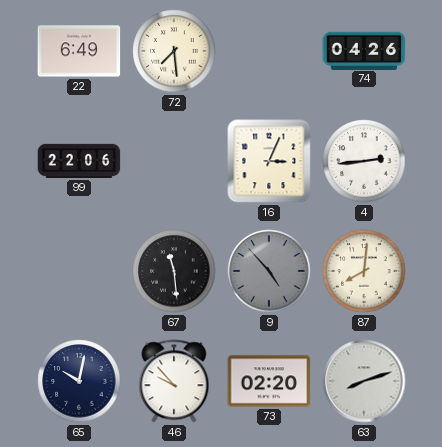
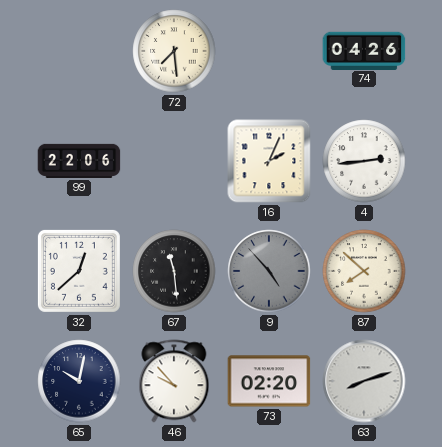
22: 6:49 -> none (79, 51)
16: 3:04 -> 2:04 (269, 161)
32: none -> 12:38 (79, 271)
87: 8:01 -> 7:52 (364, 271)
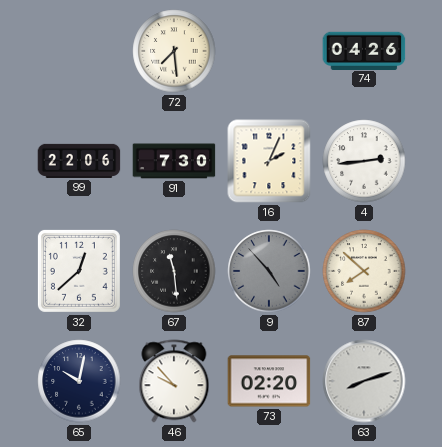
91: none -> 7:30 (174, 161)
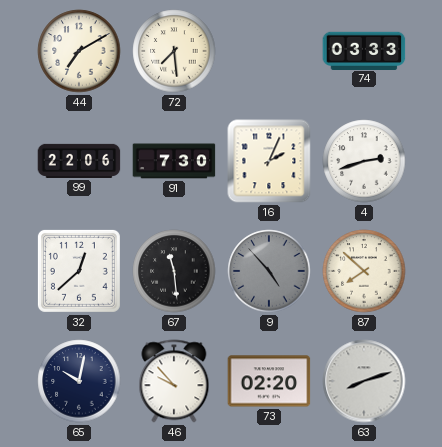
44: none -> 7:10 (79, 51)
74: 04:26 -> 03:33 (364, 50)
4: 2:44 -> 2:42 (364, 161)
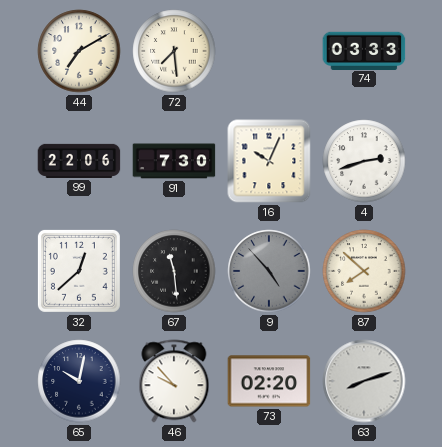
16: 2:04 -> 10:04 (269, 161)
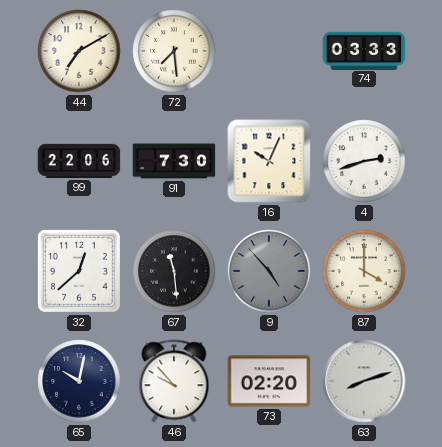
87: 7:52 -> 4:00 (364, 271)
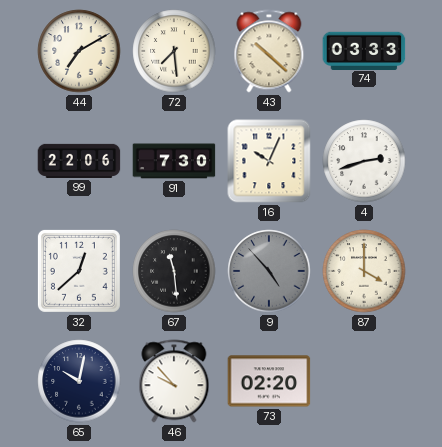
43: none -> 10:22 (269, 51)
63: 8:12 -> none (364, 381)
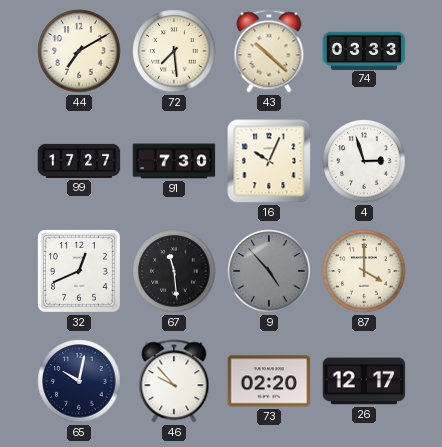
99: 22:06 -> 17:27 (79, 161)
4: 2:42 -> 2:57 (364, 161)
32: 12:38 -> 12:41 (79, 271)
26: none -> 12:17 (364, 381)
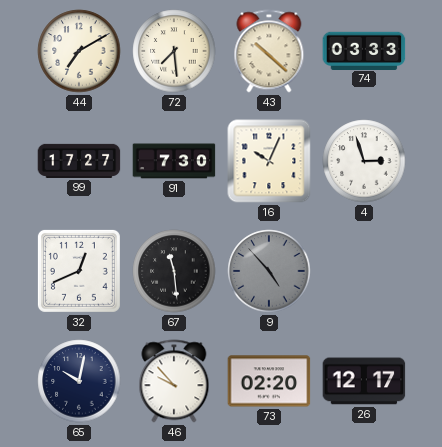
87: 4:00 -> none (364, 271)
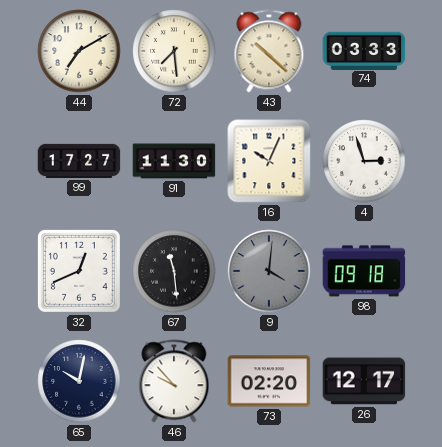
91: 7:30 -> 11:30 (174, 161)
9: 4:53 -> 4:01 (269, 271)
98: none -> 09:18 (364, 271)
